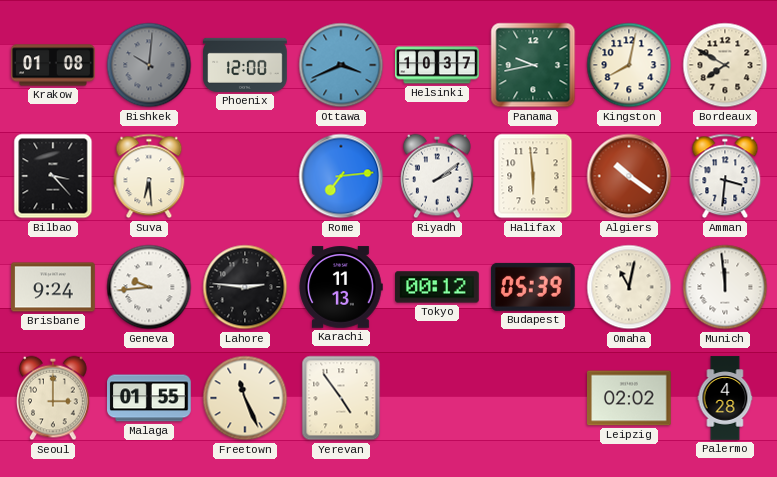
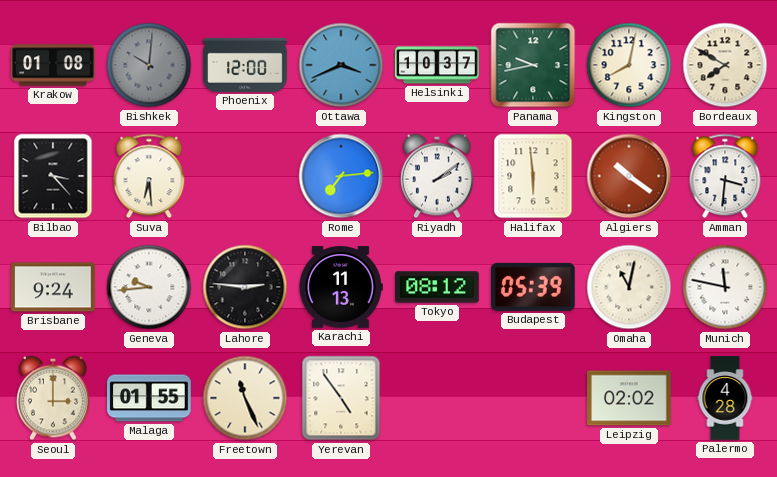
Tokyo: 00:12 -> 08:12 (437, 287)
Munich: 11:59 -> 11:47 (725, 287)
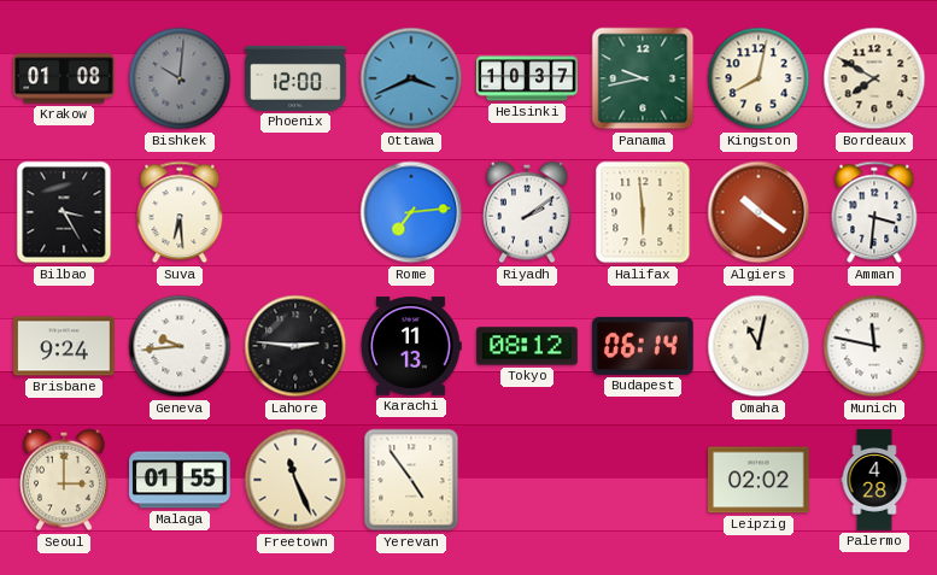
Bilbao: 3:23 -> 3:25 (64, 212)
Budapest: 05:39 -> 06:14 (643, 346)
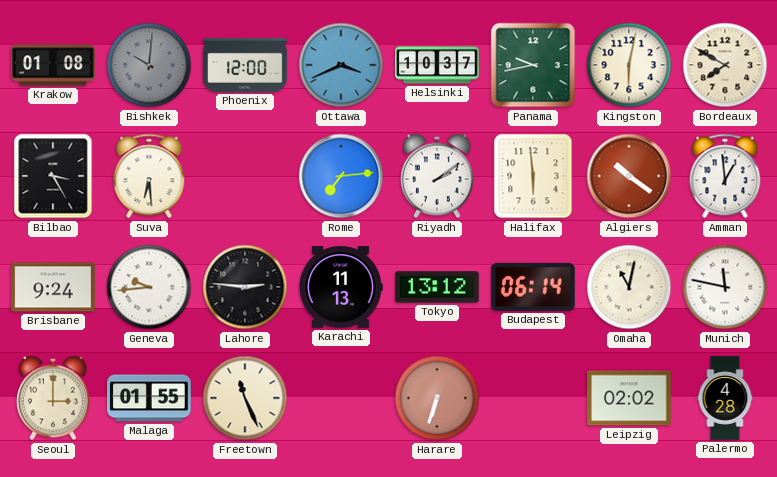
Kingston: 8:02 -> 6:02 (629, 65)
Amman: 3:31 -> 12:59 (725, 176)
Tokyo: 08:12 -> 13:12 (437, 287)
Yerevan: 4:54 -> none (411, 480)
Harare: none -> 6:33 (437, 398)
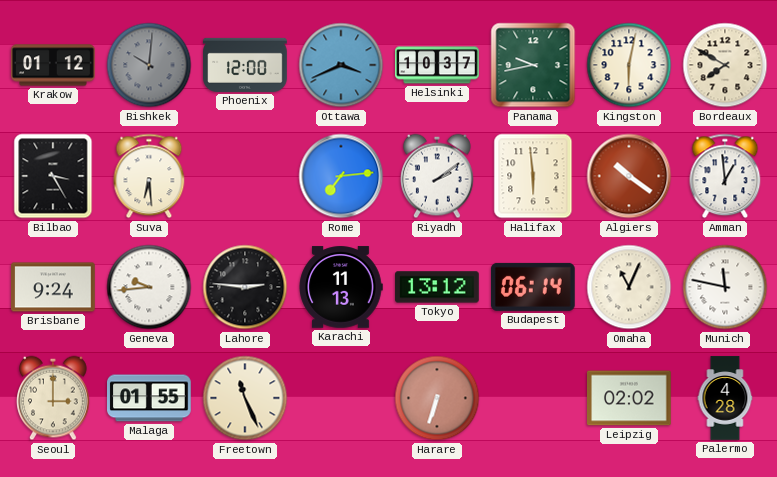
Krakow: 01:08 -> 01:12 (53, 65)
Omaha: 11:02 -> 11:04 (629, 287)
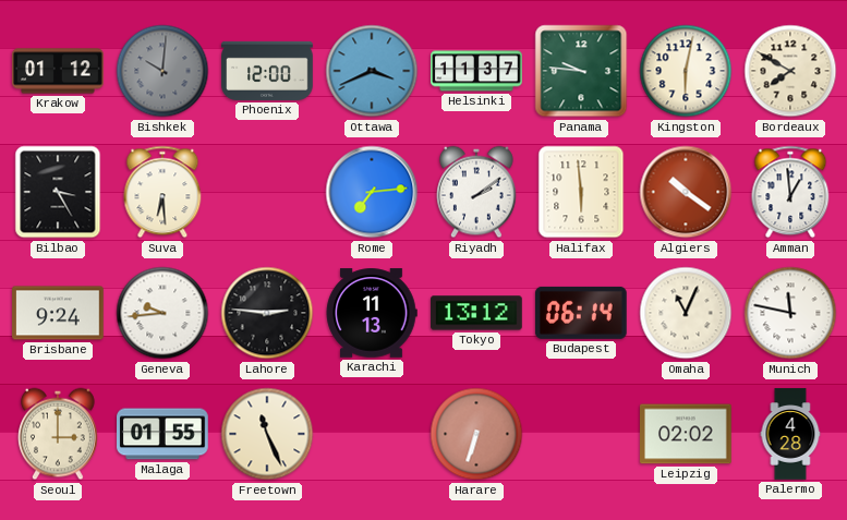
Helsinki: 10:37 -> 11:37 (476, 71)
Panama: 9:43 -> 9:46 (581, 71)
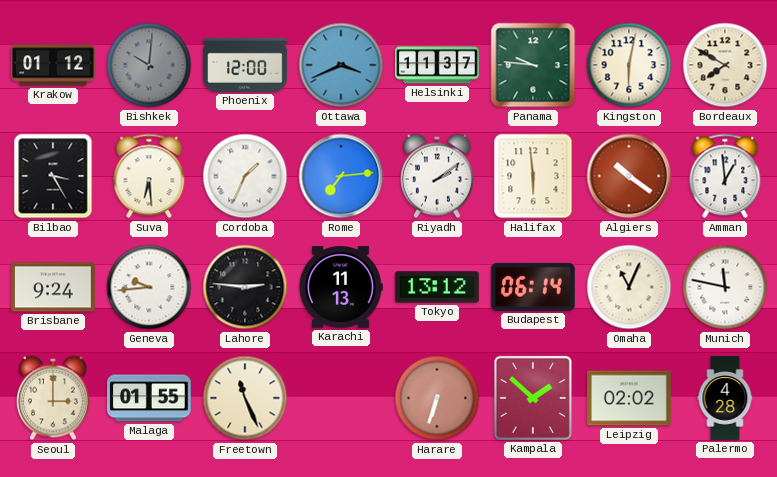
Cordoba: none -> 1:34 (245, 176)
Kampala: none -> 1:52 (533, 398)
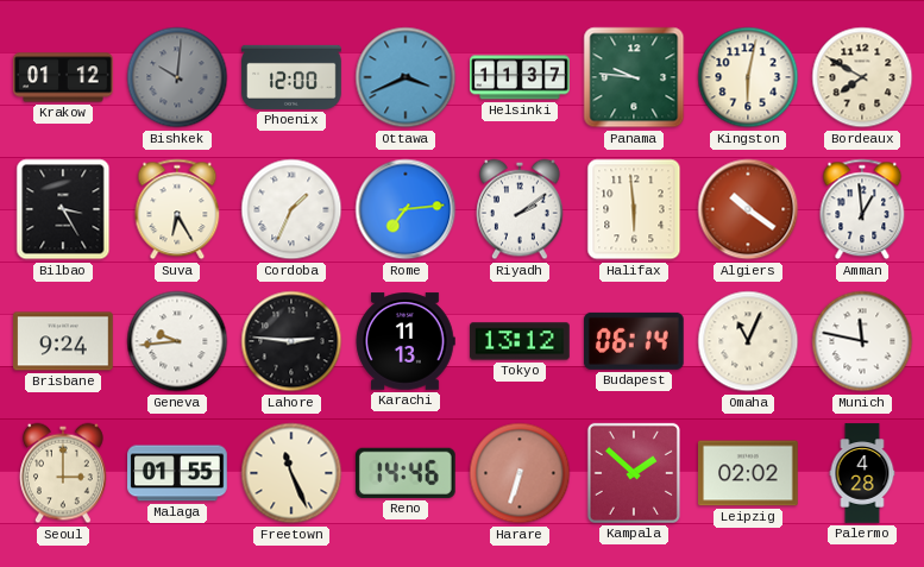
Suva: 6:29 -> 6:25 (177, 209)
Reno: none -> 14:46 (406, 473)
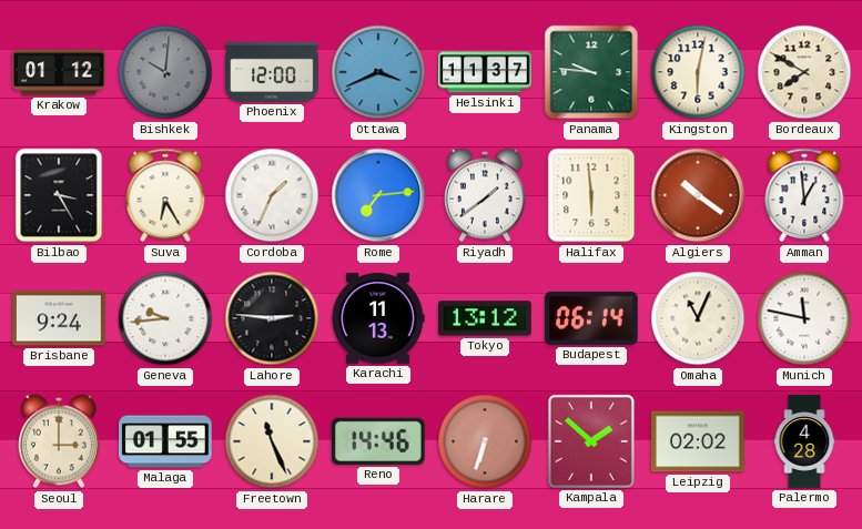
Riyadh: 2:09 -> 1:39 (486, 195)
